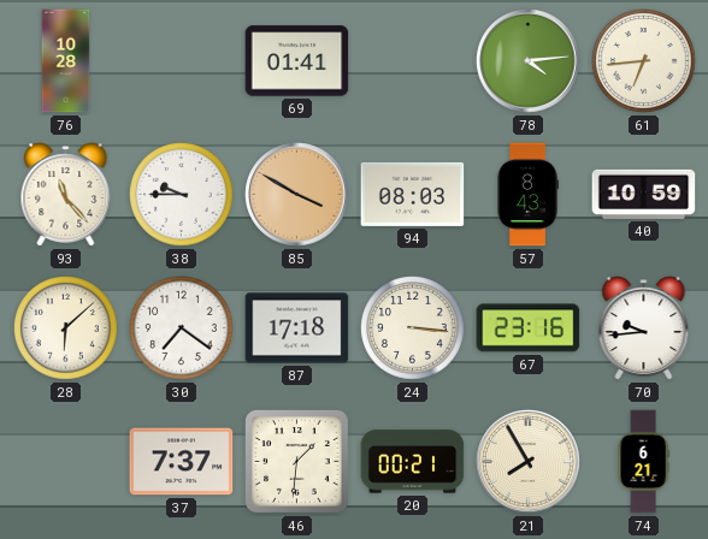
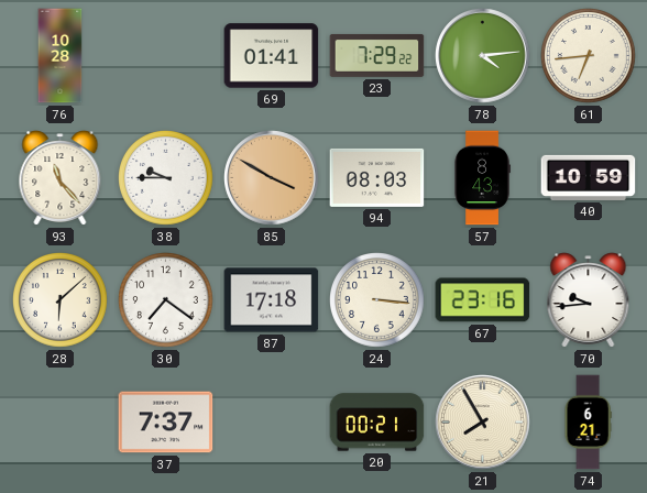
23: none -> 7:29 (377, 55)
46: 1:31 -> none (296, 461)
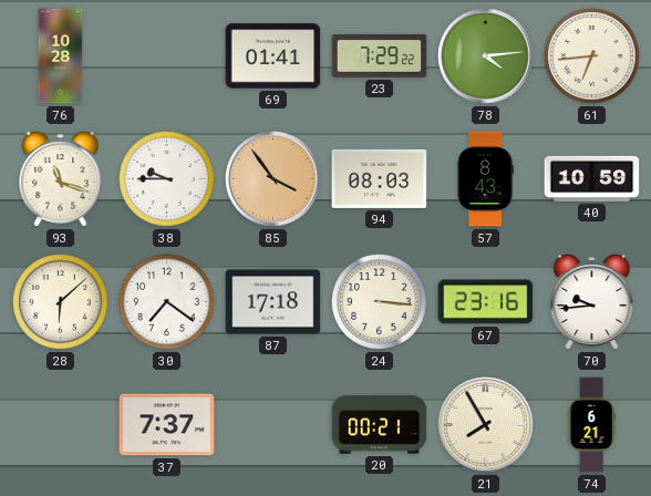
93: 11:23 -> 11:18 (61, 179)
85: 3:50 -> 3:54 (273, 179)
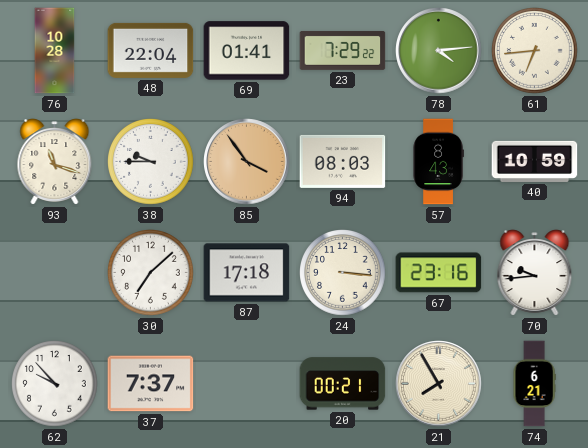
48: none -> 22:04 (151, 50)
28: 6:08 -> none (61, 302)
30: 7:21 -> 7:08 (151, 273)
62: none -> 9:53 (55, 384)
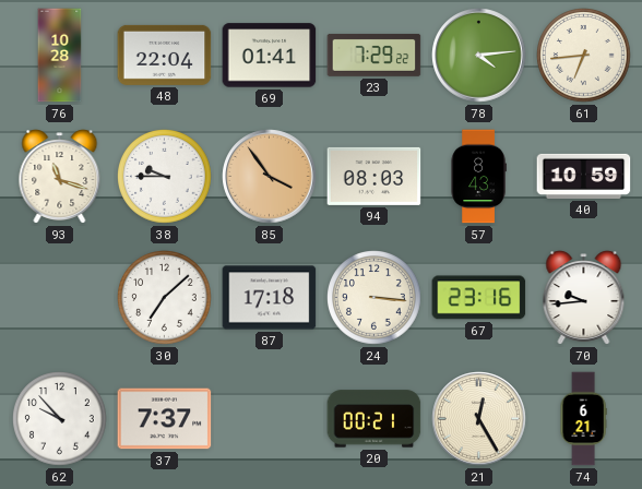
21: 7:55 -> 12:25 (479, 419)
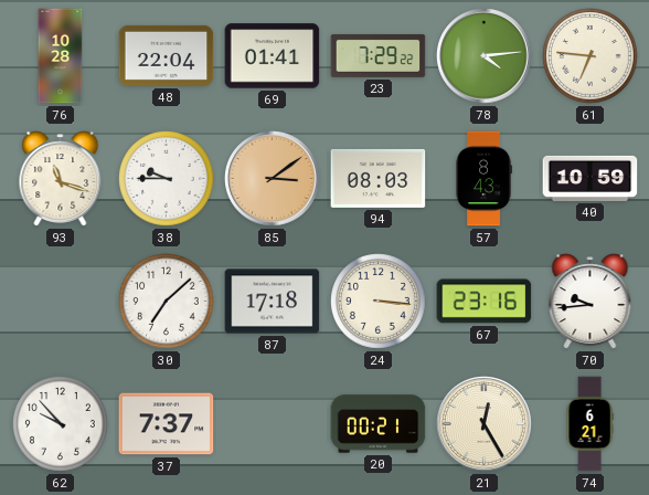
61: 6:44 -> 6:46 (591, 56)
85: 3:54 -> 3:09 (273, 179)
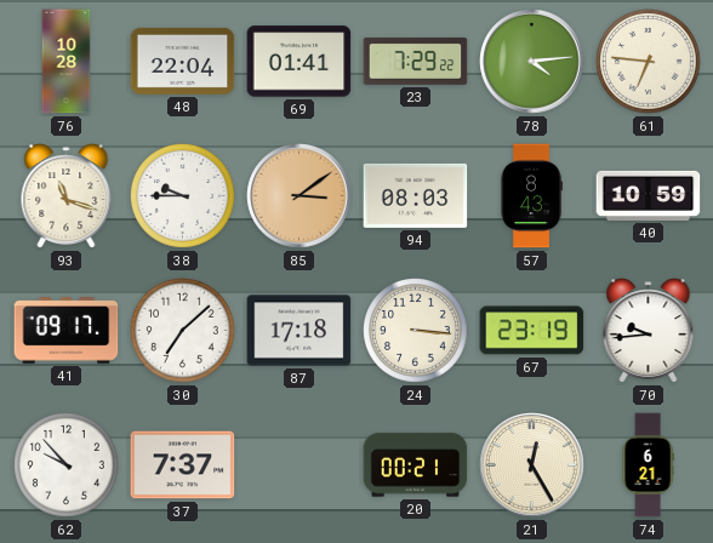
41: none -> 09:17 (67, 331)
67: 23:16 -> 23:19 (532, 331)
